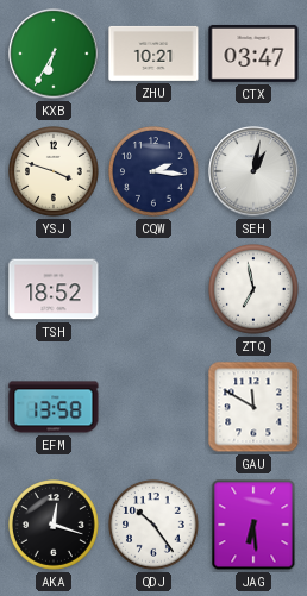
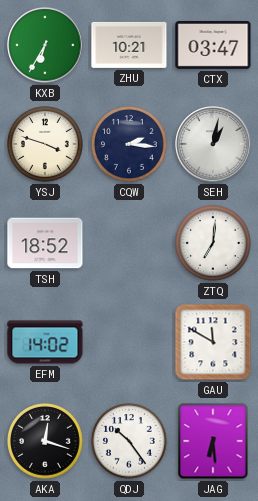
ZTQ: 6:58 -> 7:01 (214, 244)
EFM: 13:58 -> 14:02 (45, 342)
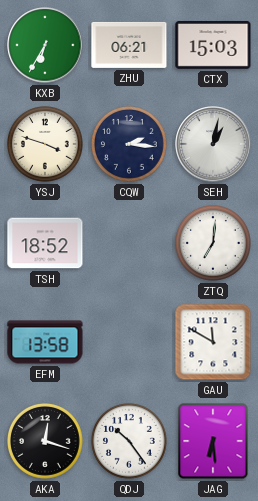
ZHU: 10:21 -> 06:21 (129, 45)
CTX: 03:47 -> 15:03 (213, 45)
EFM: 14:02 -> 13:58 (45, 342)
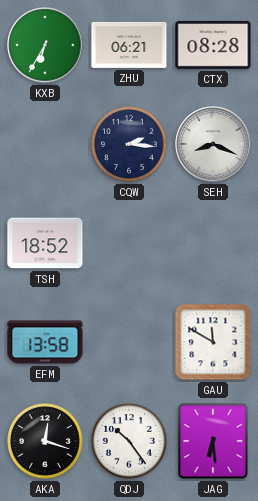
CTX: 15:03 -> 08:28 (213, 45)
YSJ: 3:48 -> none (46, 145)
SEH: 1:02 -> 8:19 (213, 144)
ZTQ: 7:01 -> none (214, 244)
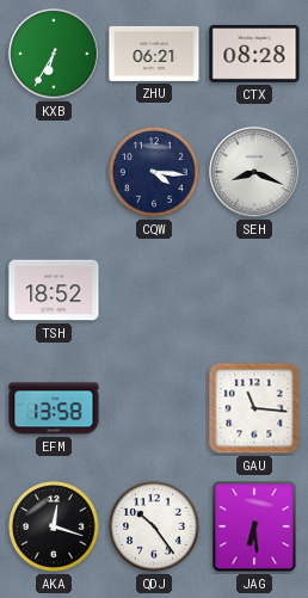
CQW: 2:16 -> 4:16 (155, 173)
GAU: 11:50 -> 11:16 (254, 408)
